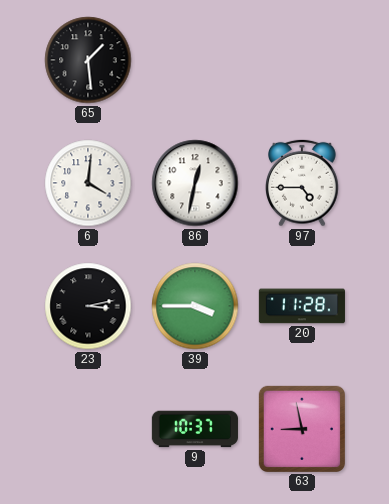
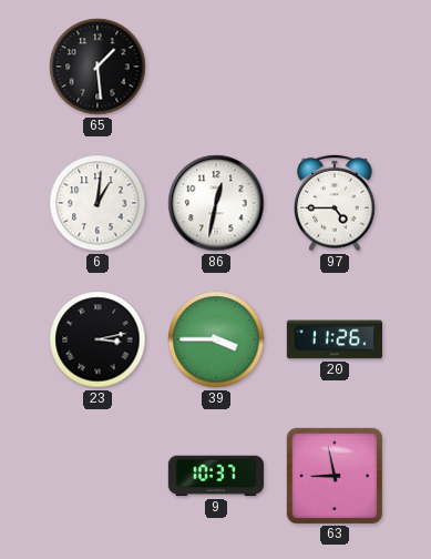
6: 4:01 -> 1:01 (98, 203)
20: 11:28 -> 11:26 (335, 339)
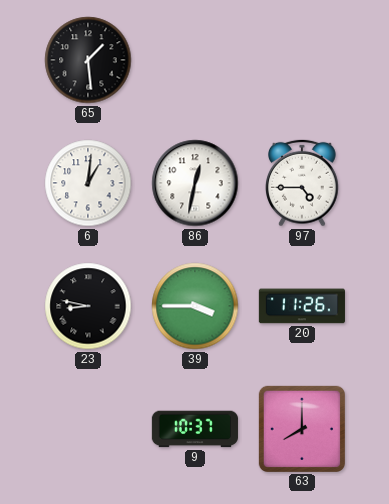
23: 3:13 -> 8:47 (88, 306)
63: 8:58 -> 8:00 (302, 429)
